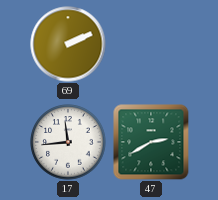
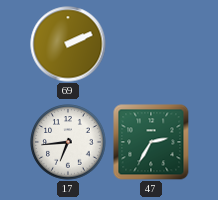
17: 11:44 -> 6:44 (68, 142)
47: 2:40 -> 2:35 (151, 142)
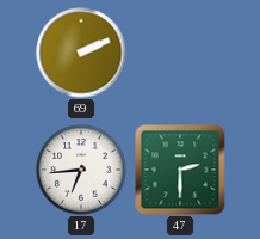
47: 2:35 -> 2:30 (180, 170)
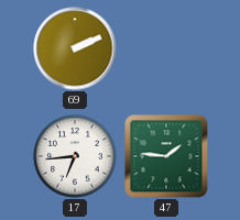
47: 2:30 -> 1:46 (166, 156)
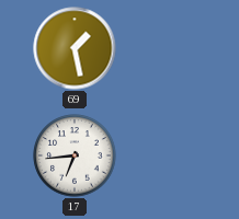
69: 2:11 -> 1:28 (75, 48)
47: 1:46 -> none (166, 156)
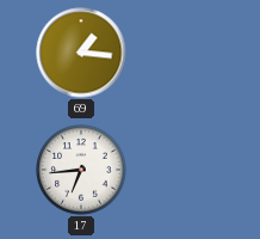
69: 1:28 -> 1:16 (81, 53)
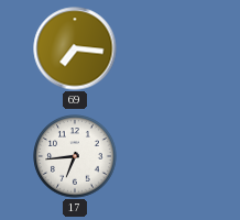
69: 1:16 -> 7:16 (75, 48)
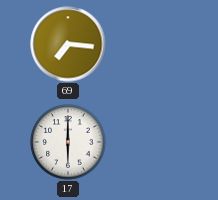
17: 6:44 -> 6:00 (68, 142)
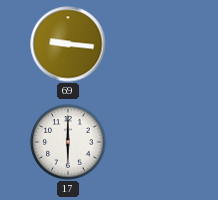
69: 7:16 -> 9:16 (68, 44)
